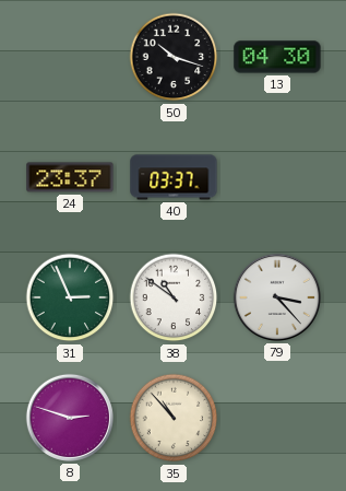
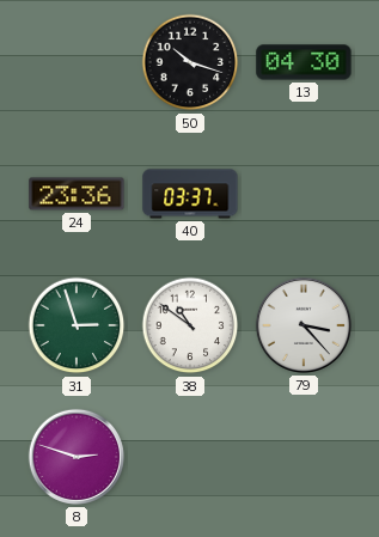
24: 23:37 -> 23:36 (77, 194)
31: 2:56 -> 2:57 (77, 325)
35: 10:53 -> none (174, 418)
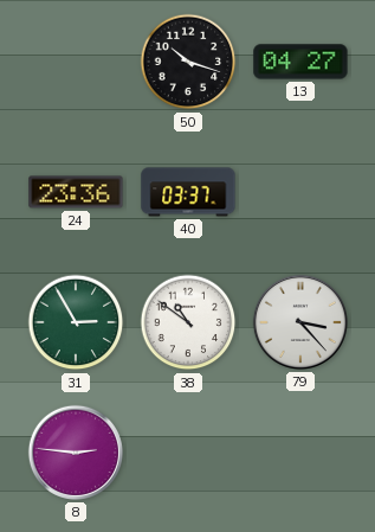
13: 04:30 -> 04:27 (300, 62)
31: 2:57 -> 2:55 (76, 322)
8: 2:48 -> 2:46 (76, 453)
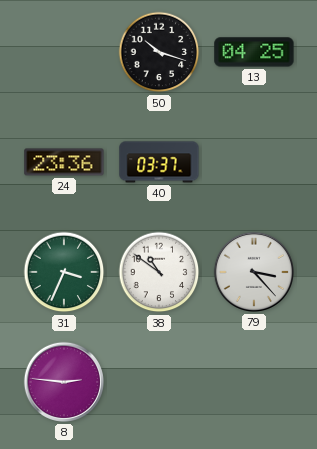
13: 04:27 -> 04:25 (254, 52)
31: 2:55 -> 3:34 (64, 272)
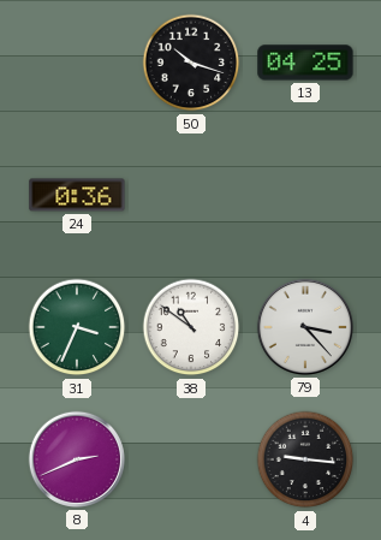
24: 23:36 -> 0:36 (77, 195)
40: 03:37 -> none (159, 162)
8: 2:46 -> 2:41 (77, 459)
4: none -> 9:16 (305, 459)
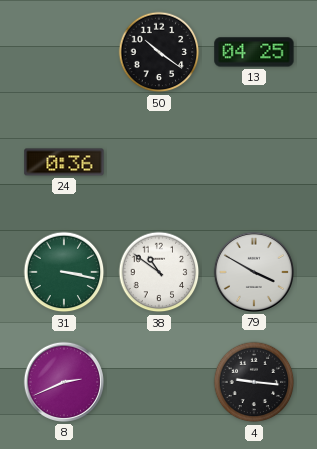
50: 10:18 -> 10:21 (159, 52)
31: 3:34 -> 3:17 (64, 272)
79: 3:23 -> 3:50 (254, 272)
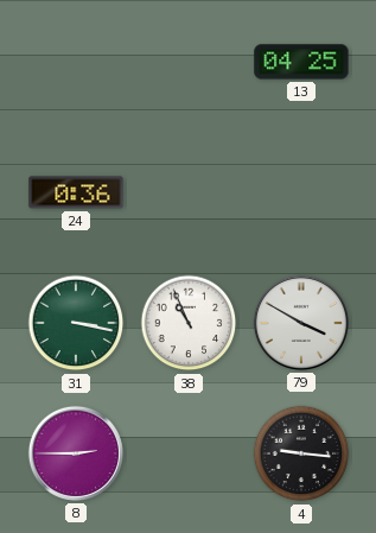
50: 10:21 -> none (159, 52)
38: 10:51 -> 10:56 (189, 323)
8: 2:41 -> 2:45 (76, 453)
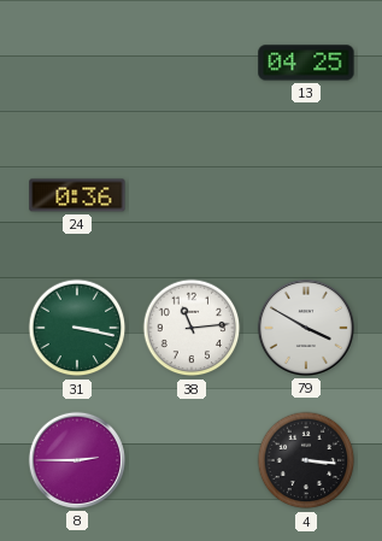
38: 10:56 -> 11:14 (192, 328)
4: 9:16 -> 3:16 (306, 460)
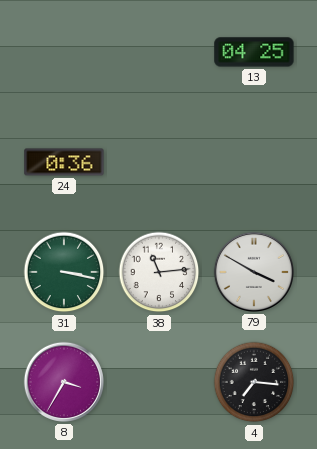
8: 2:45 -> 3:35 (64, 382)
4: 3:16 -> 7:16 (254, 382)
